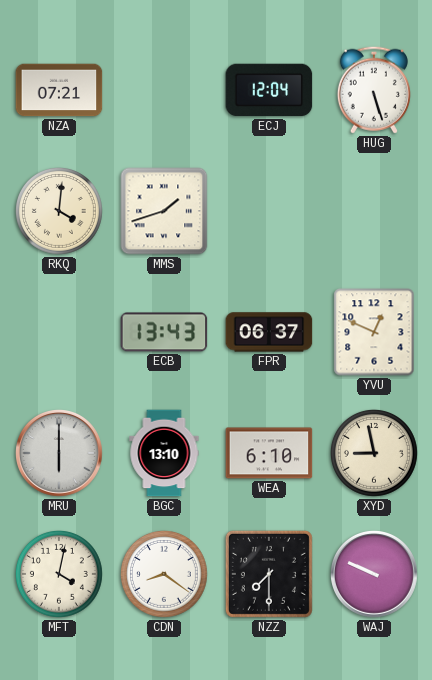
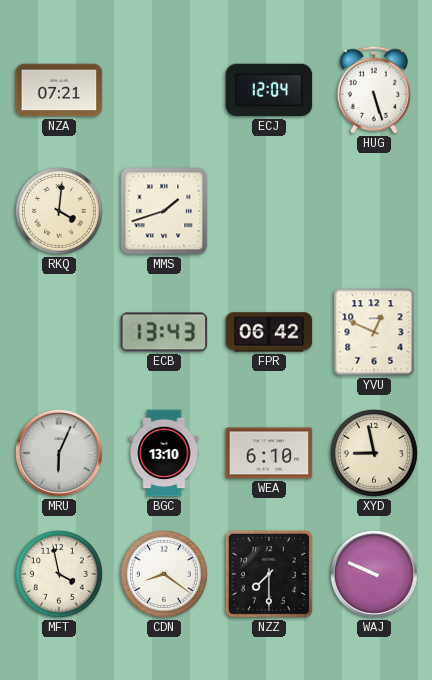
FPR: 06:37 -> 06:42 (269, 332)
MRU: 6:00 -> 6:04 (60, 454)
MFT: 4:02 -> 3:58 (59, 574)
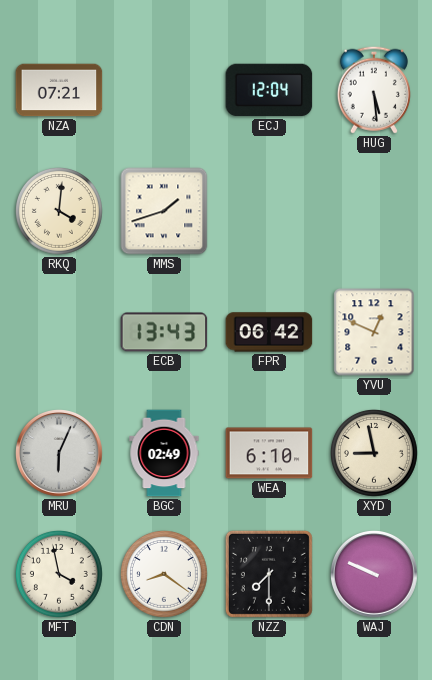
HUG: 5:27 -> 5:29 (374, 90)
BGC: 13:10 -> 02:49 (164, 453)
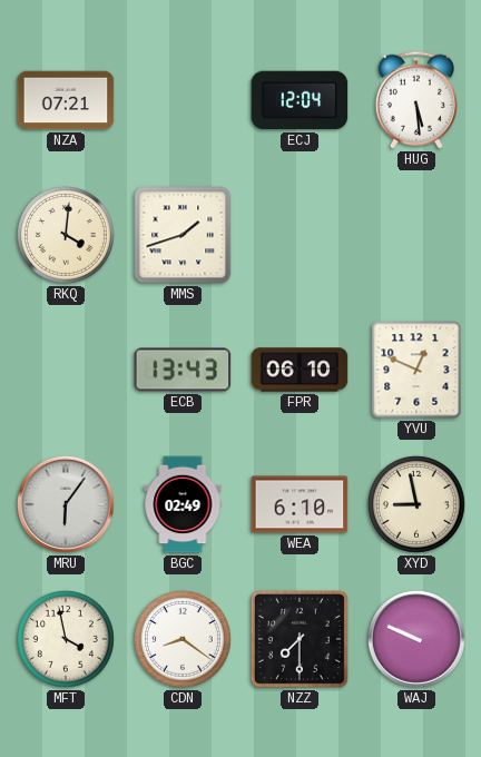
FPR: 06:42 -> 06:10 (300, 370)
MRU: 6:04 -> 6:06 (67, 505)
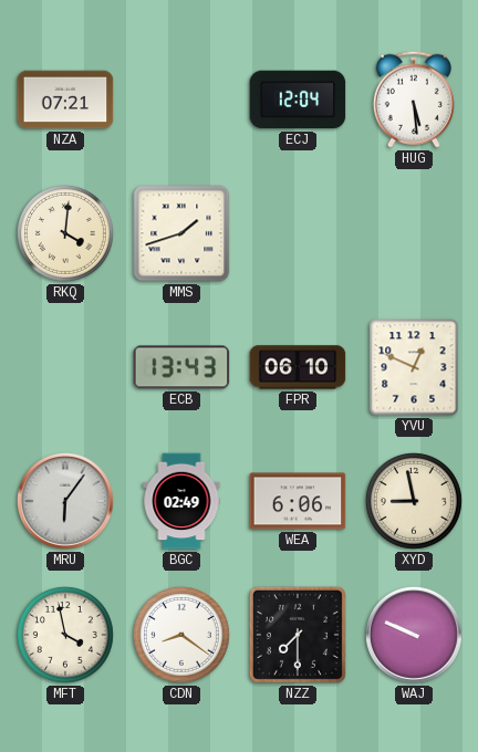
WEA: 6:10 -> 6:06 (298, 501)
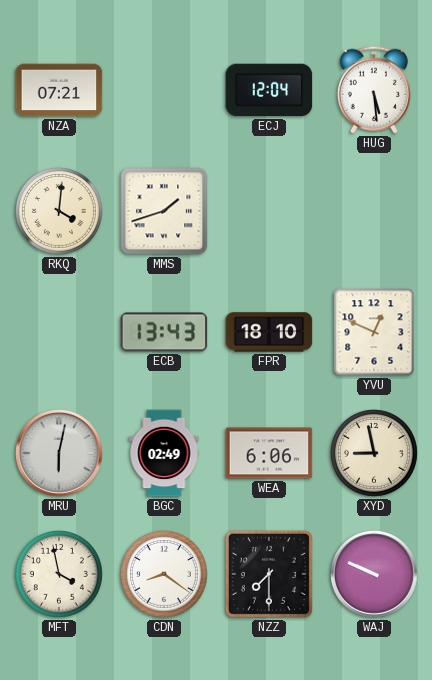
FPR: 06:10 -> 18:10 (269, 332)
MRU: 6:06 -> 6:02 (60, 454)
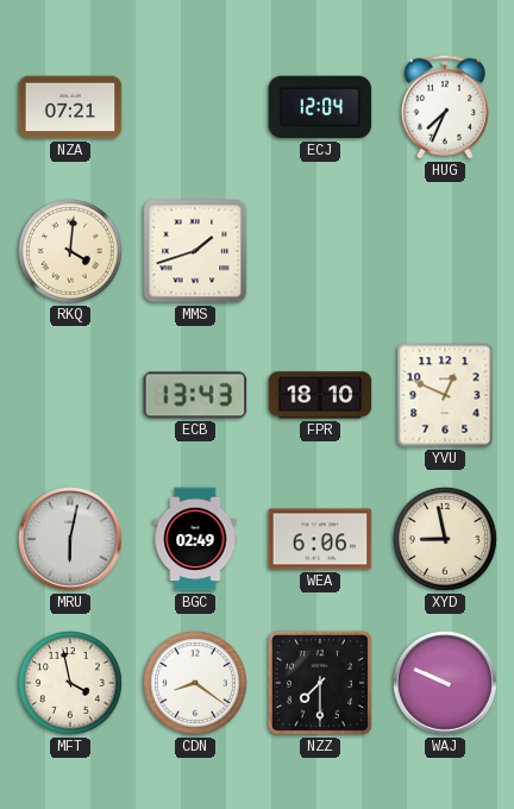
HUG: 5:29 -> 7:34 (445, 107)
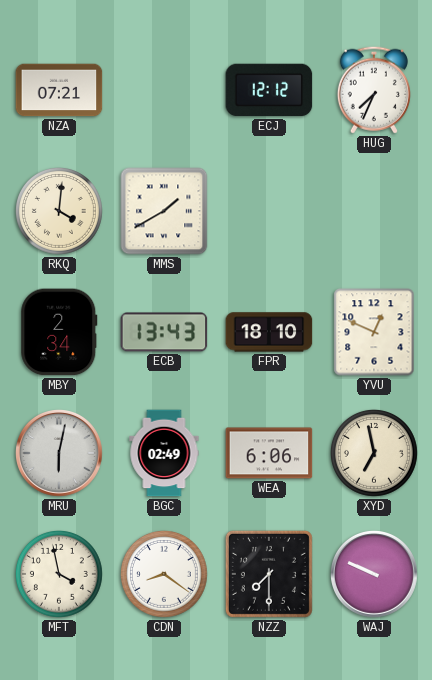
ECJ: 12:04 -> 12:12 (269, 90)
MMS: 1:42 -> 1:40 (164, 211)
MBY: none -> 2:34 (59, 332)
XYD: 8:58 -> 6:58 (374, 453)
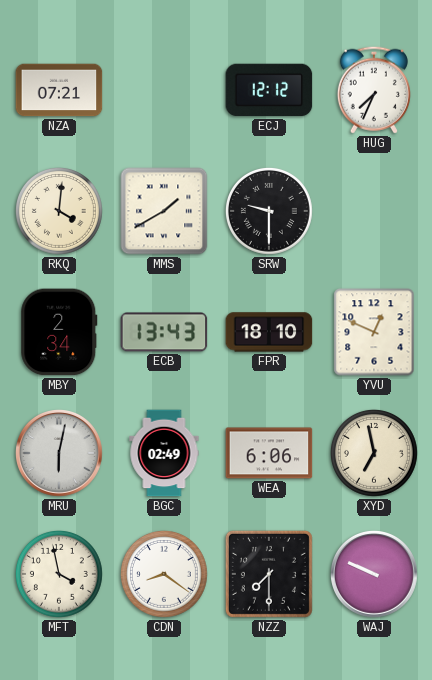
SRW: none -> 9:30 (269, 211)
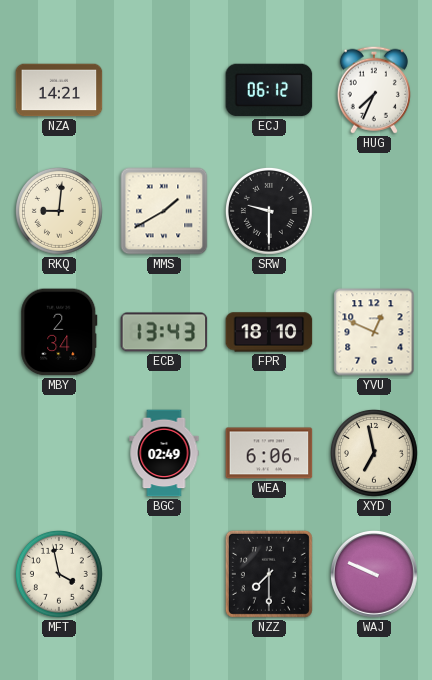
NZA: 07:21 -> 14:21 (59, 90)
ECJ: 12:12 -> 06:12 (269, 90)
RKQ: 4:01 -> 9:01 (59, 211)
MRU: 6:02 -> none (60, 454)
CDN: 8:21 -> none (164, 574)
